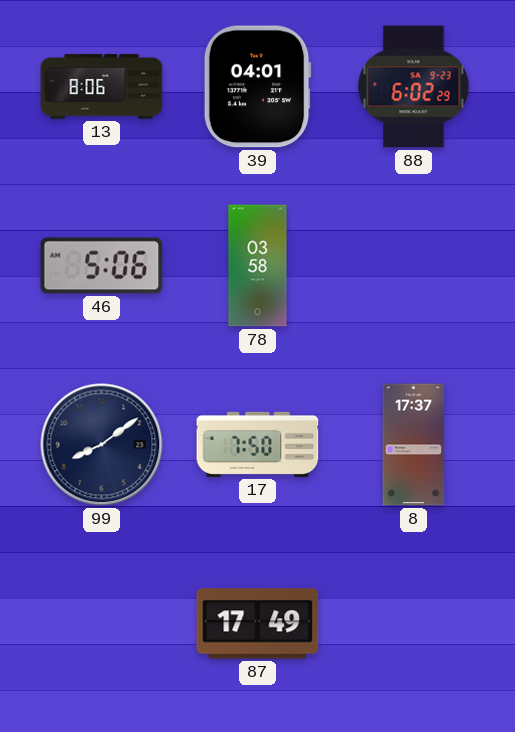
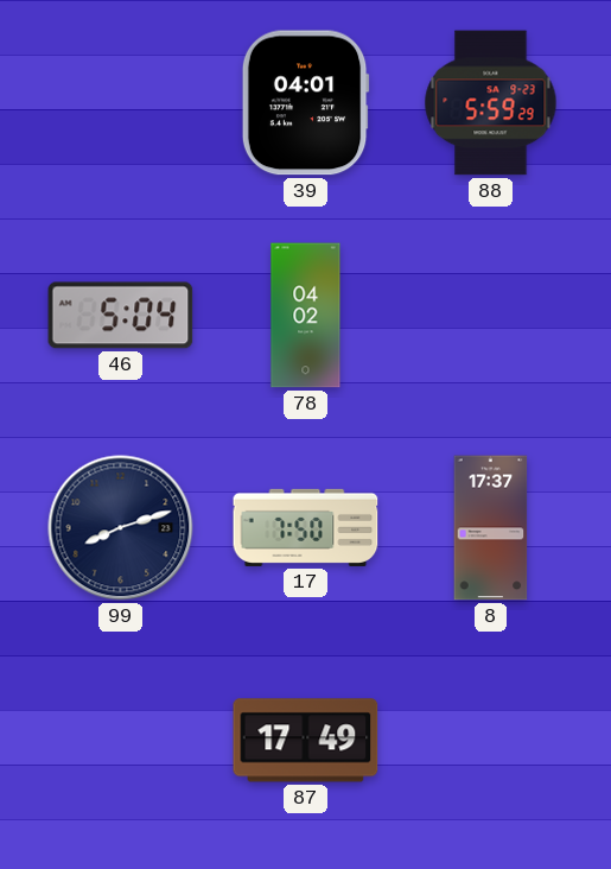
13: 8:06 -> none (102, 87)
88: 6:02 -> 5:59 (491, 103)
46: 5:06 -> 5:04 (121, 316)
78: 03:58 -> 04:02 (306, 316)
99: 8:09 -> 8:12 (121, 528)
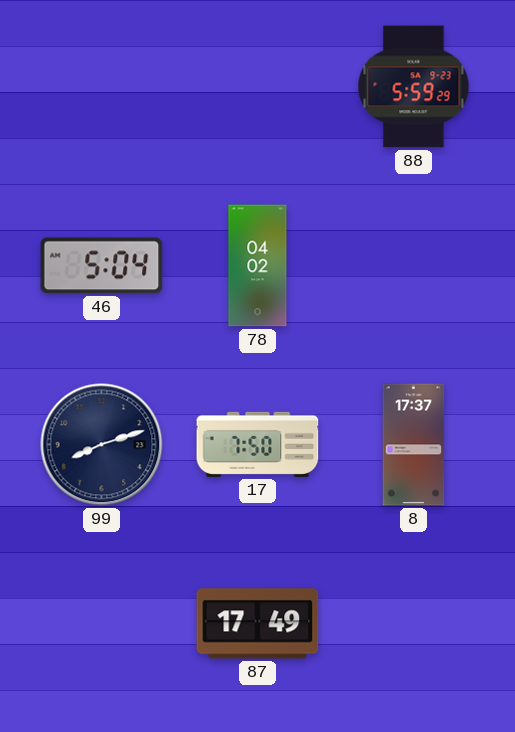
39: 04:01 -> none (305, 103)
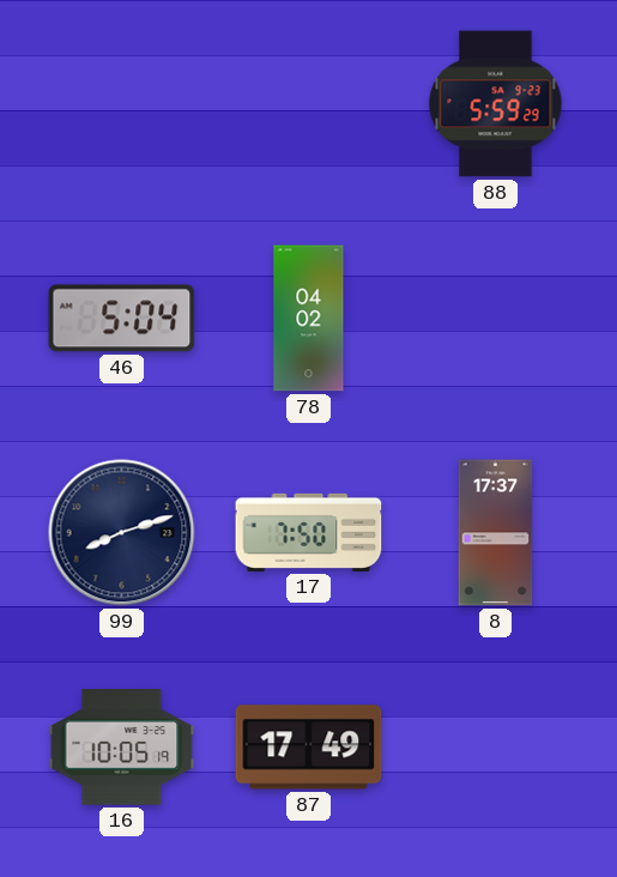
16: none -> 10:05 (122, 748)
